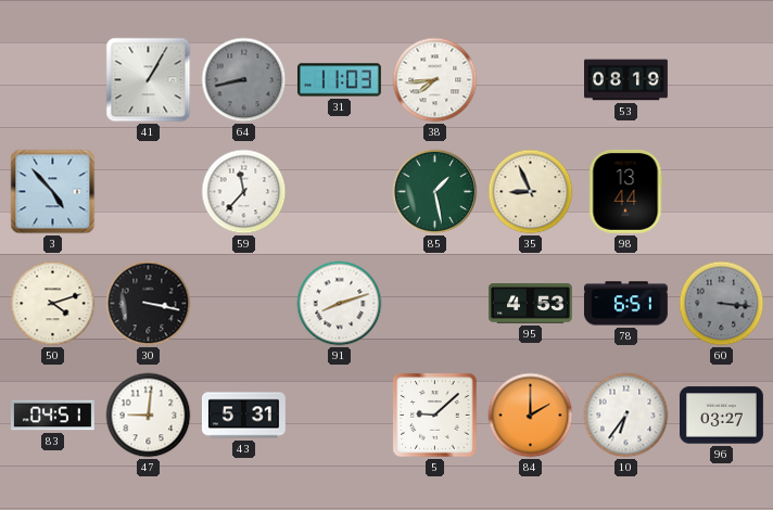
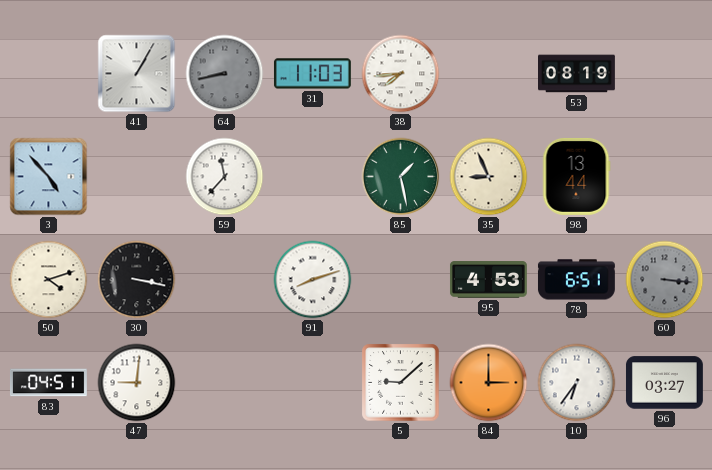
43: 5:31 -> none (243, 416)
84: 2:00 -> 3:00 (489, 383)
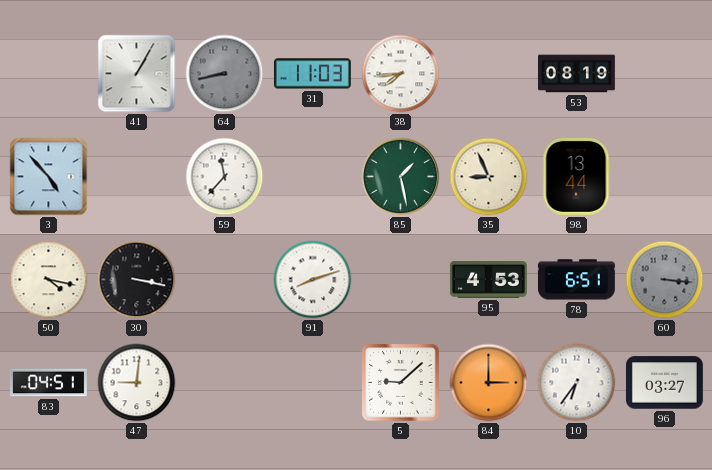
50: 4:12 -> 4:17 (49, 280)
